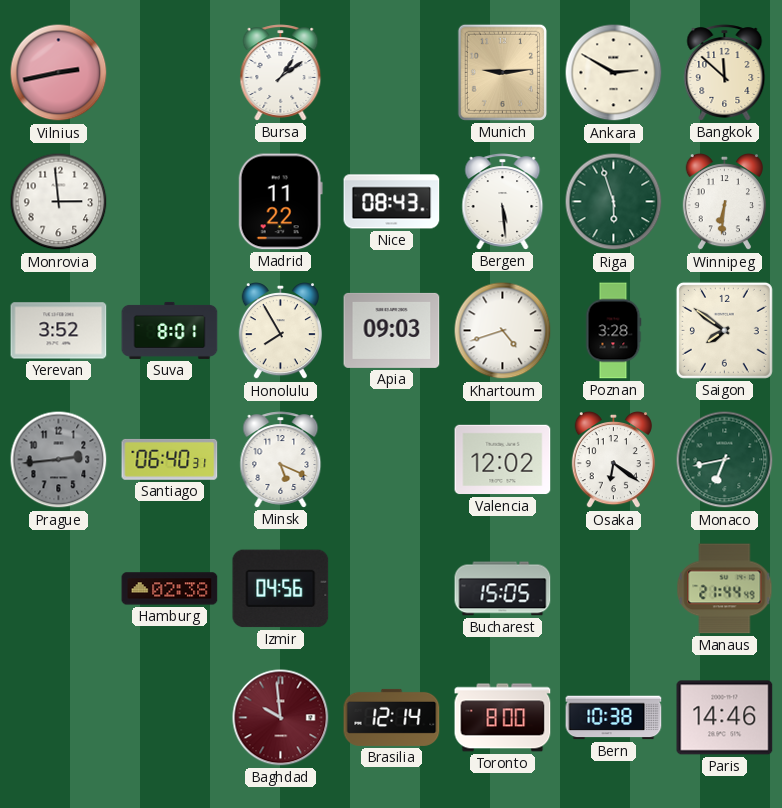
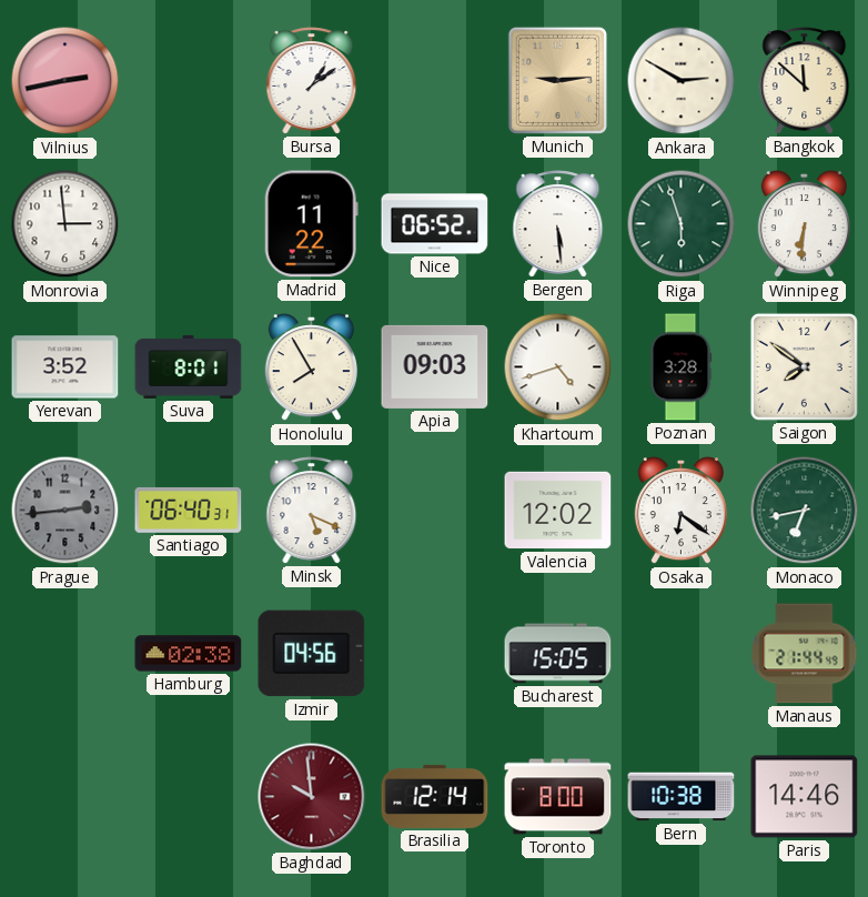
Nice: 08:43 -> 06:52 (435, 224)
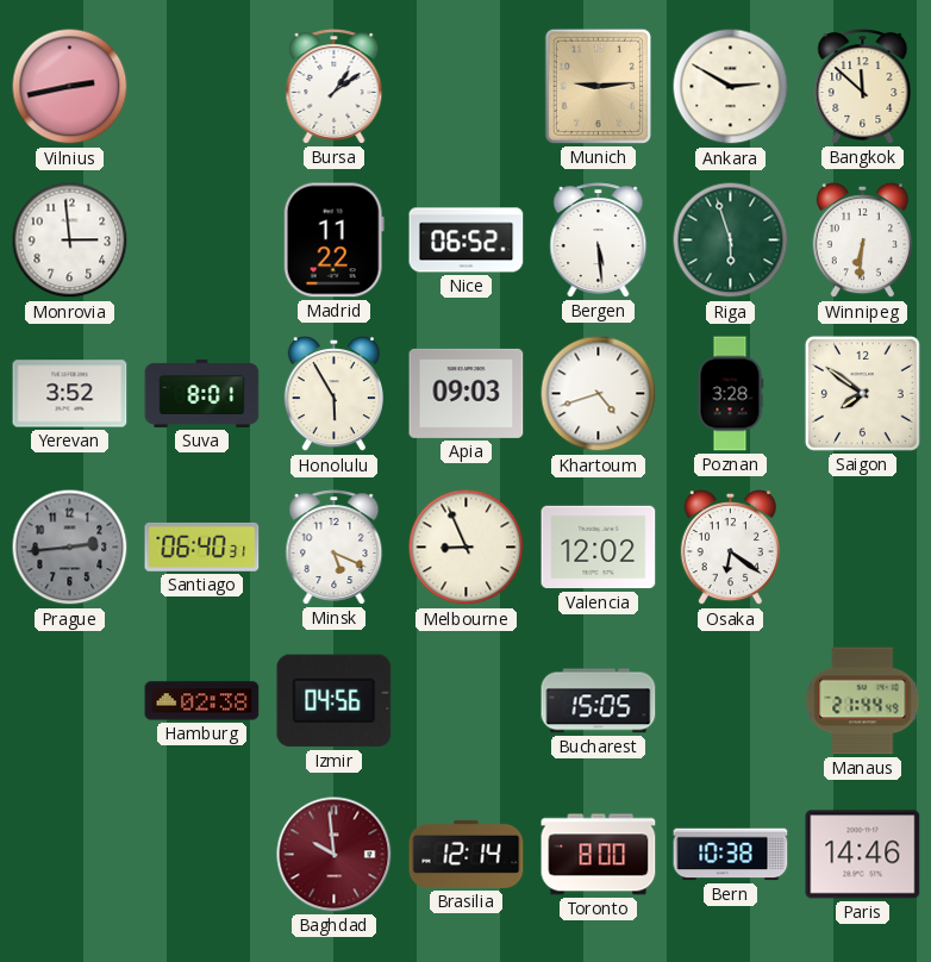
Honolulu: 7:55 -> 5:55 (333, 395)
Melbourne: none -> 8:56 (467, 548)
Monaco: 6:43 -> none (805, 511)
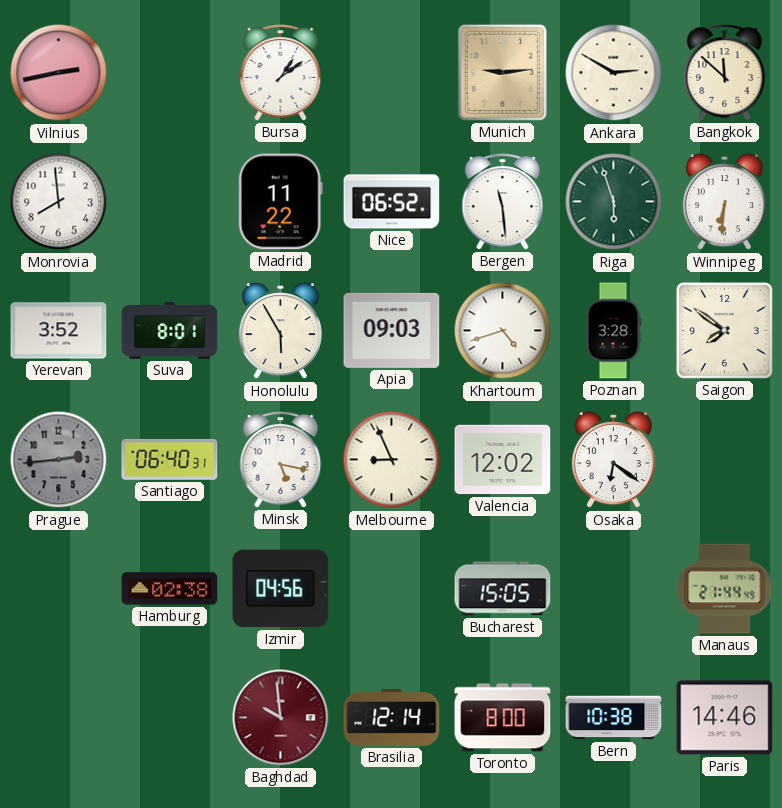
Monrovia: 2:59 -> 7:59 (59, 202)
Bergen: 5:29 -> 11:29 (503, 202)
Minsk: 5:19 -> 5:17 (281, 460)
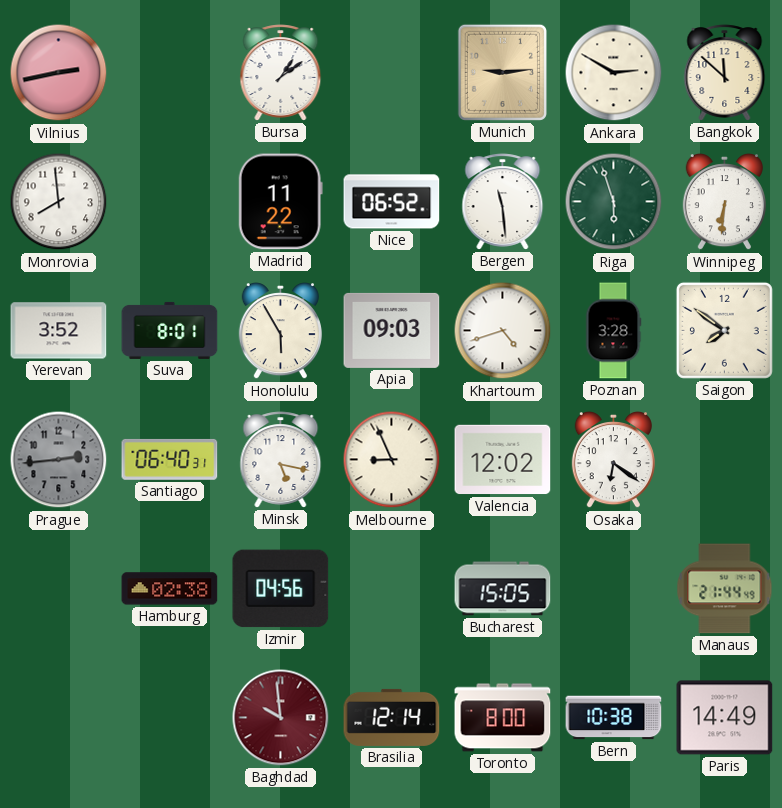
Paris: 14:46 -> 14:49 (725, 718)
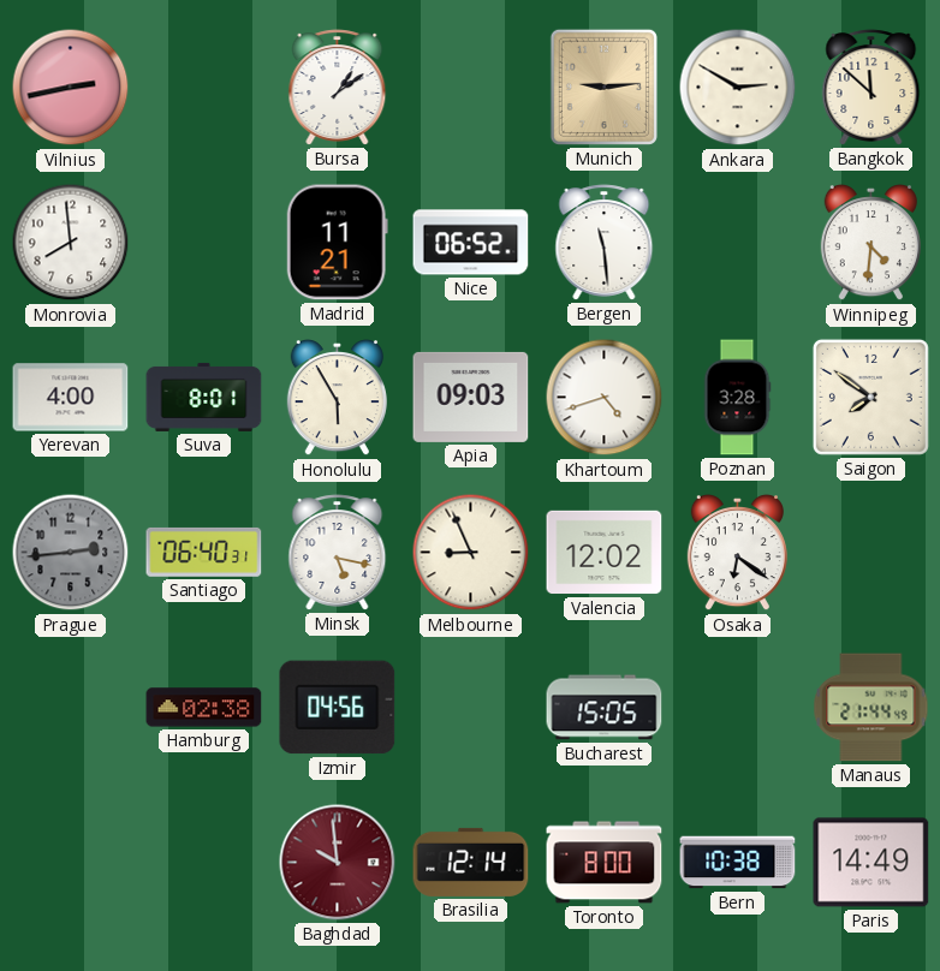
Madrid: 11:22 -> 11:21 (337, 243)
Riga: 5:57 -> none (614, 202)
Winnipeg: 6:31 -> 4:31 (870, 244)
Yerevan: 3:52 -> 4:00 (71, 398)
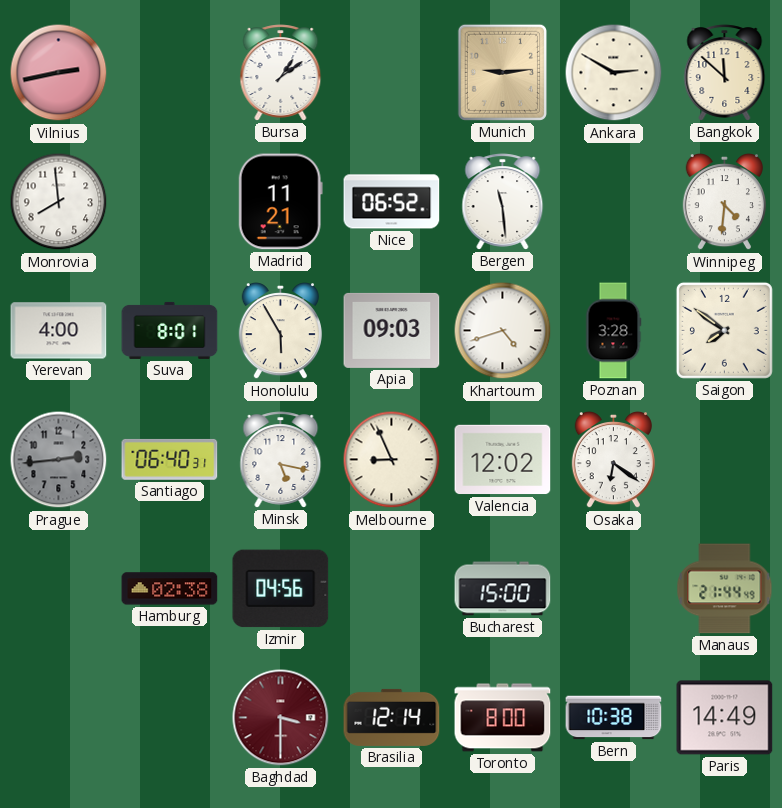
Bucharest: 15:05 -> 15:00 (503, 589)
Baghdad: 9:59 -> 3:30 (281, 718)
